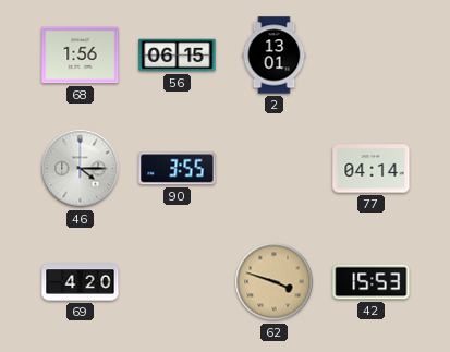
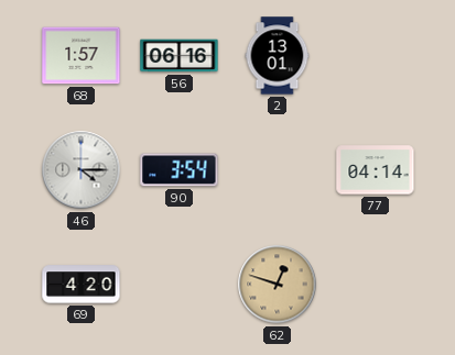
68: 1:56 -> 1:57 (82, 56)
56: 06:15 -> 06:16 (180, 56)
90: 3:55 -> 3:54 (180, 170)
62: 3:48 -> 12:48 (278, 285)
42: 15:53 -> none (372, 282)
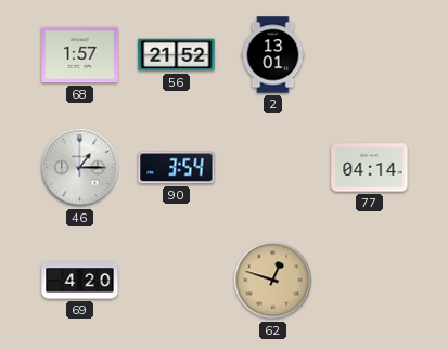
56: 06:16 -> 21:52 (177, 55)
46: 4:15 -> 1:15 (80, 168)
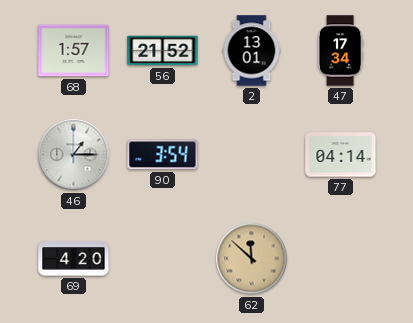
47: none -> 17:34 (340, 51)
62: 12:48 -> 11:52 (252, 259)
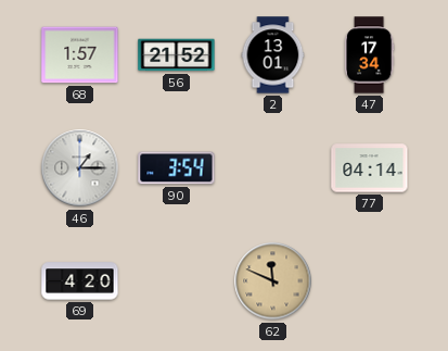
62: 11:52 -> 11:49 (273, 281)
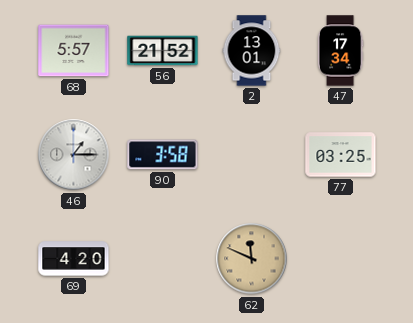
68: 1:57 -> 5:57 (74, 51)
90: 3:54 -> 3:58 (163, 155)
77: 04:14 -> 03:25 (341, 155)
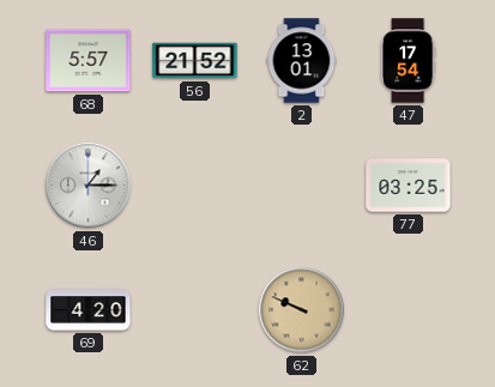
47: 17:34 -> 17:54 (408, 61)
90: 3:58 -> none (163, 155)
62: 11:49 -> 9:49 (302, 310)
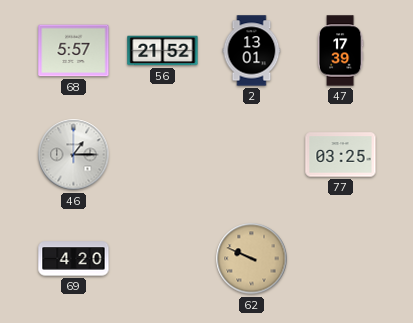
47: 17:54 -> 17:39 (340, 51)
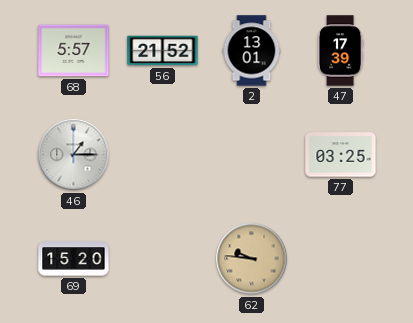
69: 4:20 -> 15:20 (74, 259)
62: 9:49 -> 9:46 (252, 259)
